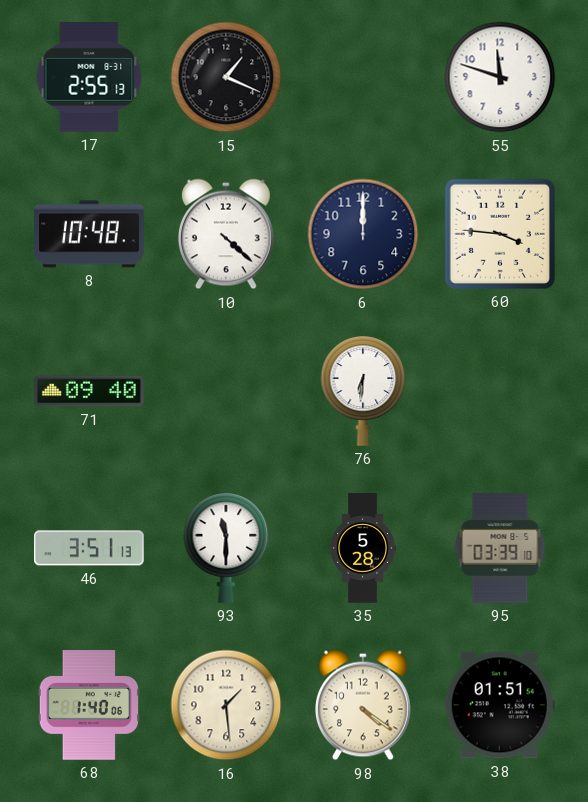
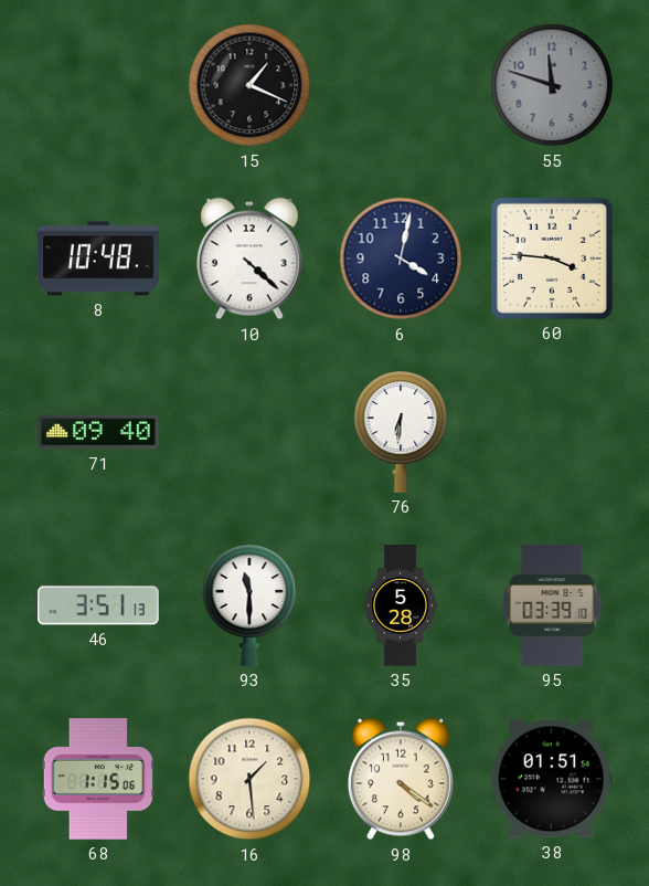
17: 2:55 -> none (89, 78)
55 dial: white -> grey (552, 85)
6: 12:00 -> 4:02 (401, 259)
68: 1:40 -> 1:15 (97, 779)
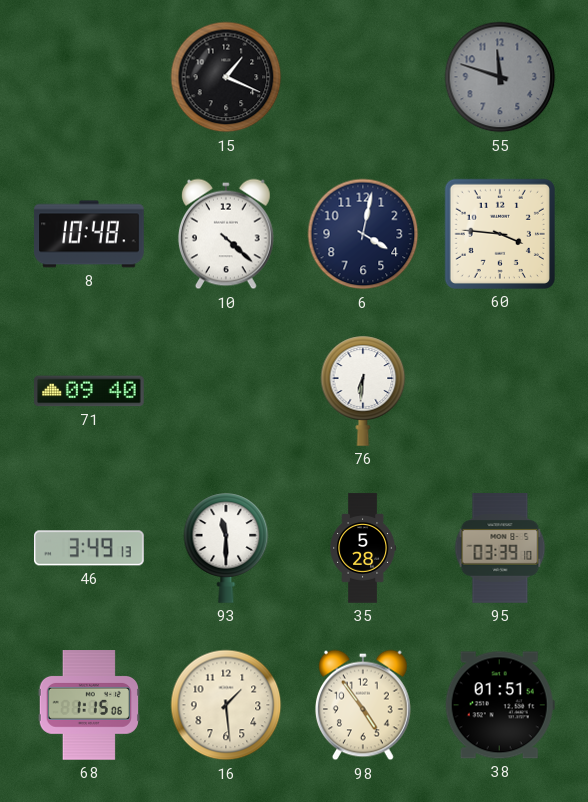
46: 3:51 -> 3:49 (90, 548)
98: 4:21 -> 4:54 (363, 705)
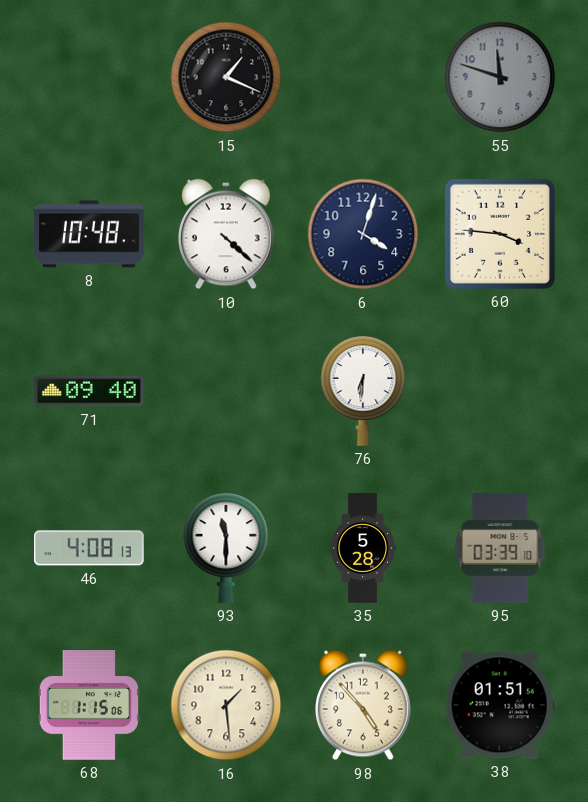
6: 4:02 -> 4:03 (363, 234)
46: 3:49 -> 4:08 (90, 548)
98: 4:54 -> 4:53 (363, 705)
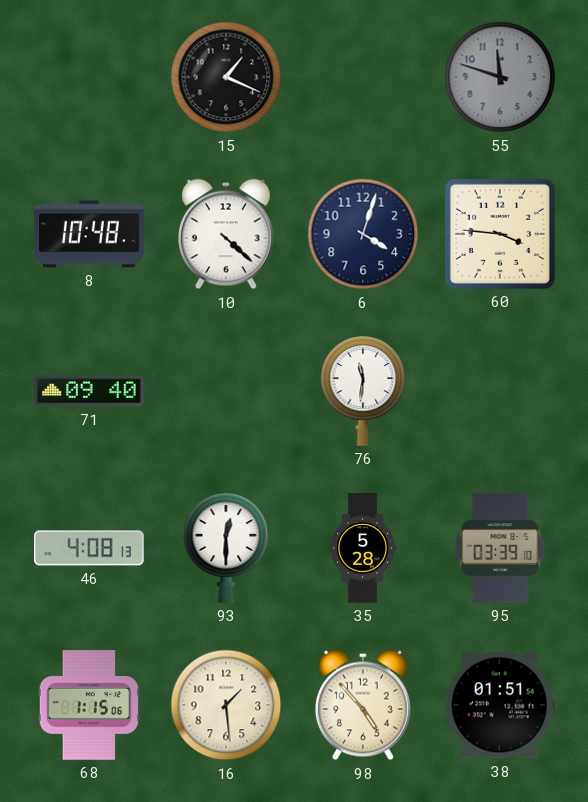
76: 6:31 -> 11:31 (363, 391)
93: 11:30 -> 12:30 (226, 548)
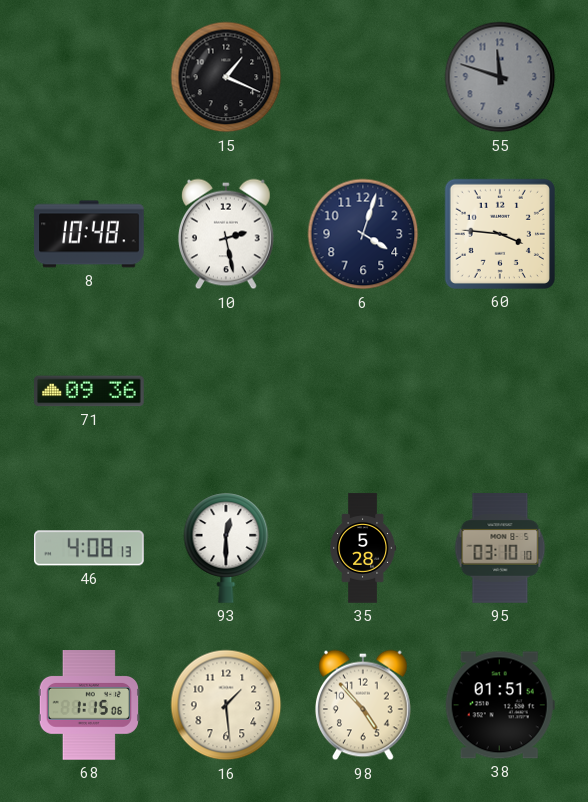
10: 4:22 -> 2:28 (226, 234)
71: 09:40 -> 09:36 (89, 391)
76: 11:31 -> none (363, 391)
95: 03:39 -> 03:10 (500, 548)
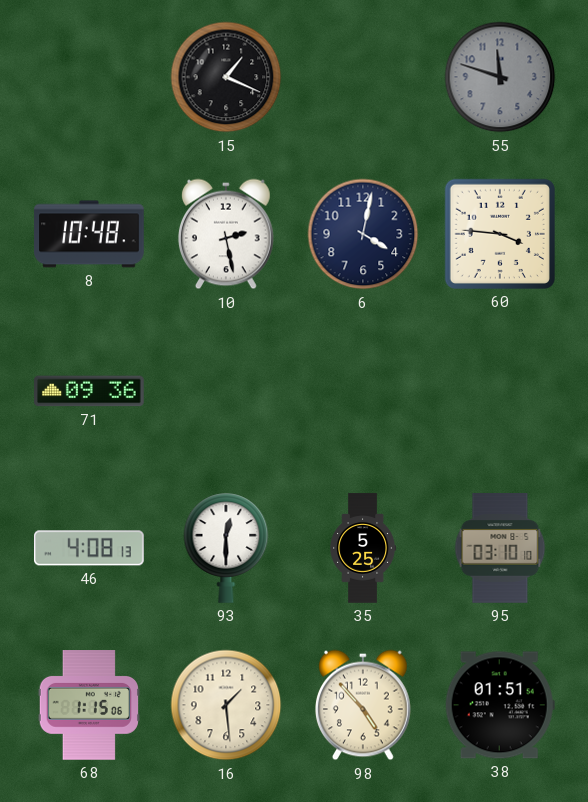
6: 4:03 -> 4:02 (363, 234)
35: 5:28 -> 5:25 (363, 548)
